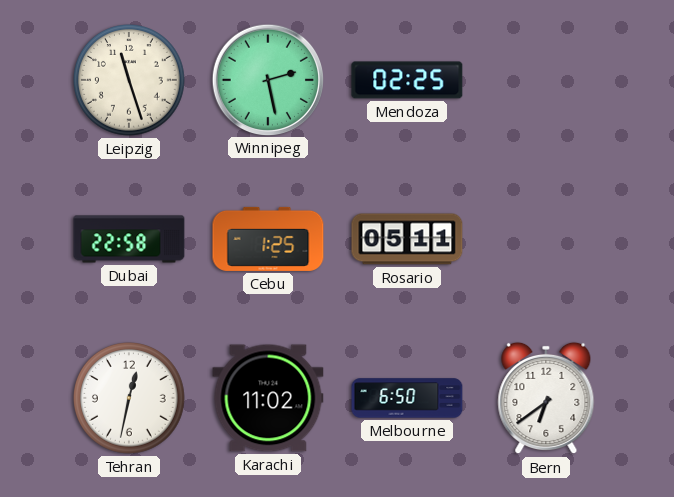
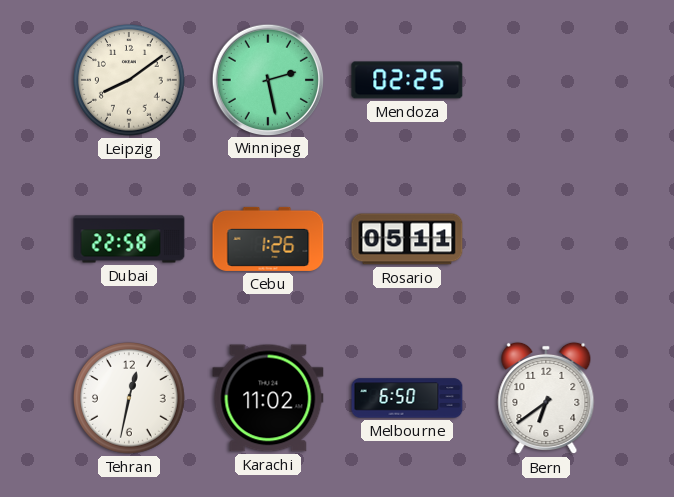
Leipzig: 11:27 -> 8:09 (130, 81)
Cebu: 1:25 -> 1:26 (268, 239)
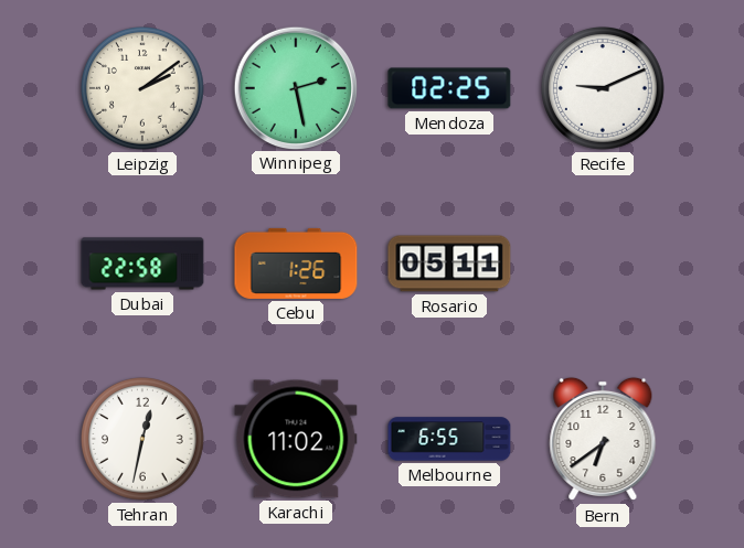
Leipzig: 8:09 -> 2:09 (144, 89)
Recife: none -> 9:11 (604, 89)
Melbourne: 6:50 -> 6:55 (449, 439)
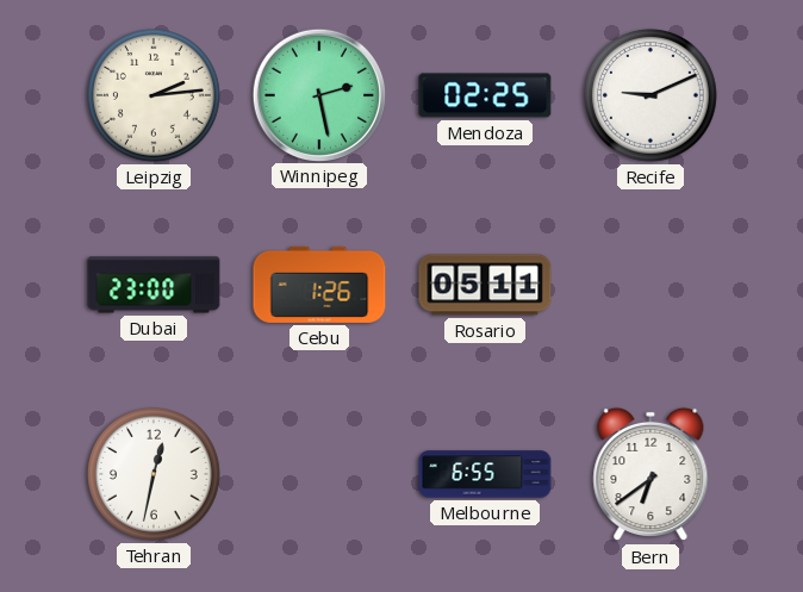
Leipzig: 2:09 -> 2:14 (155, 96)
Dubai: 22:58 -> 23:00 (154, 285)
Karachi: 11:02 -> none (296, 439)
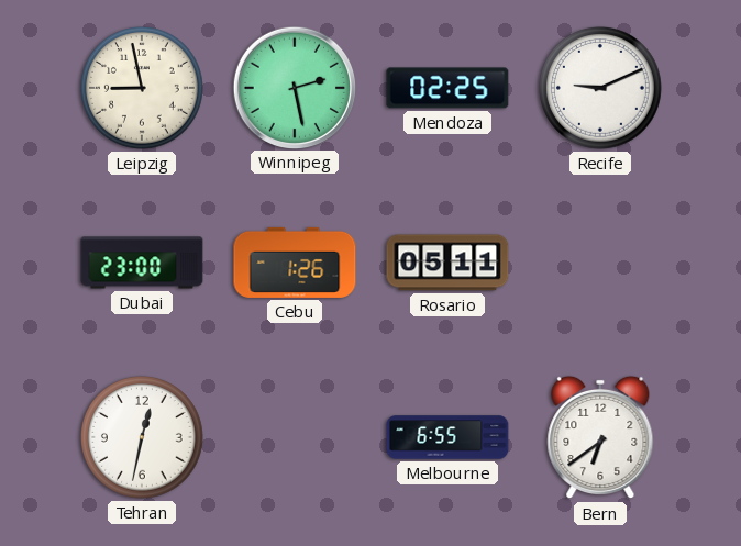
Leipzig: 2:14 -> 8:58 (143, 89)
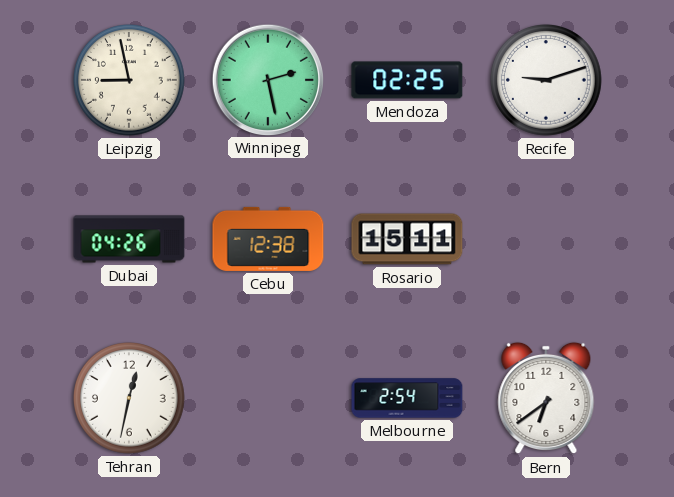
Recife: 9:11 -> 9:12 (547, 81)
Dubai: 23:00 -> 04:26 (129, 239)
Cebu: 1:26 -> 12:38 (268, 239)
Rosario: 05:11 -> 15:11 (407, 239)
Melbourne: 6:55 -> 2:54 (407, 398)
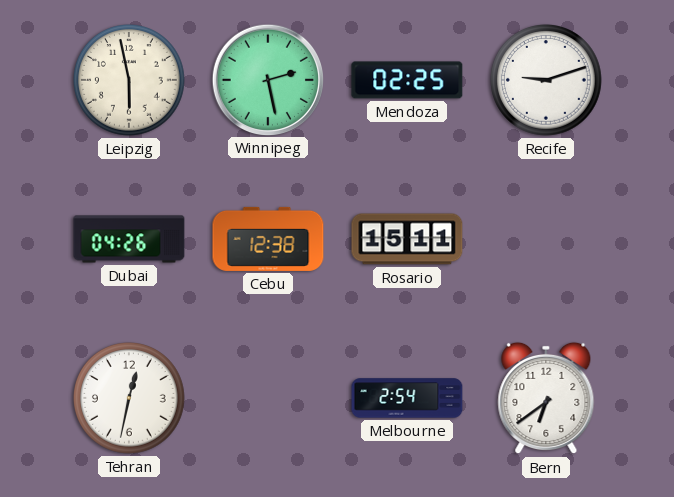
Leipzig: 8:58 -> 5:58 (130, 81)
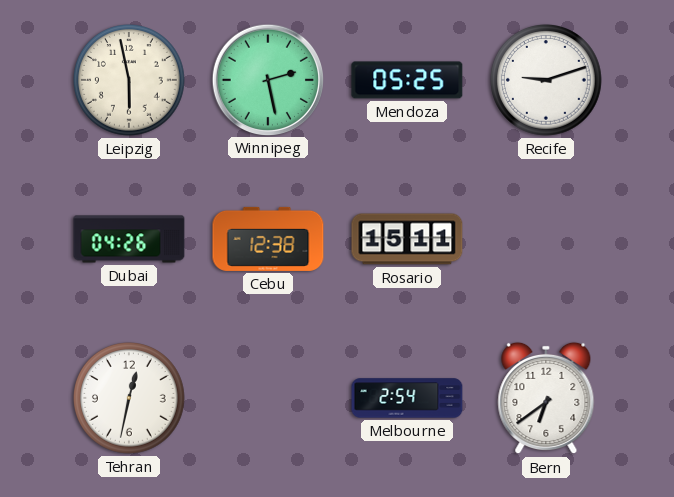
Mendoza: 02:25 -> 05:25 (407, 80)
